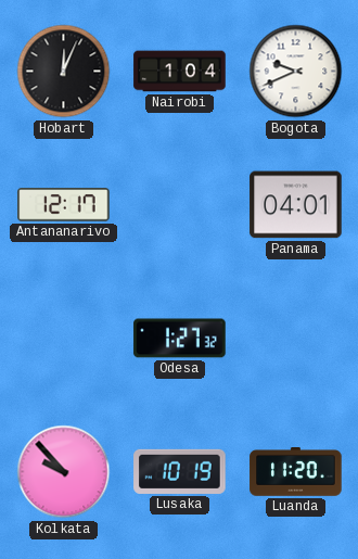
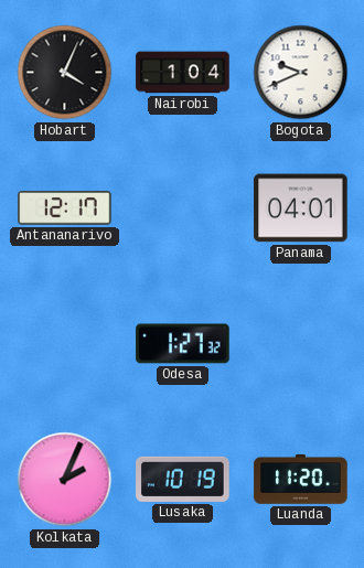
Hobart: 12:04 -> 4:04 (65, 73)
Kolkata: 9:53 -> 2:04 (65, 480)
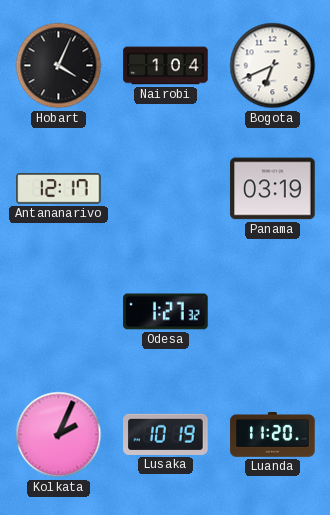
Bogota: 9:41 -> 6:41 (273, 66)
Panama: 04:01 -> 03:19 (273, 189)
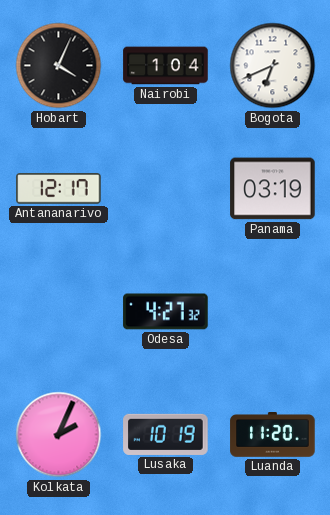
Odesa: 1:27 -> 4:27 (166, 312)
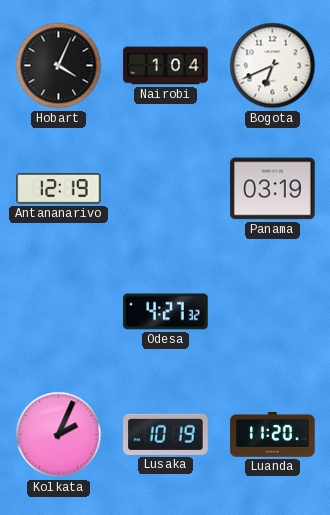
Antananarivo: 12:17 -> 12:19 (59, 189)
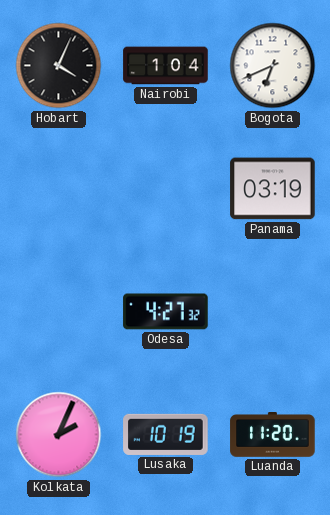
Antananarivo: 12:19 -> none (59, 189)
